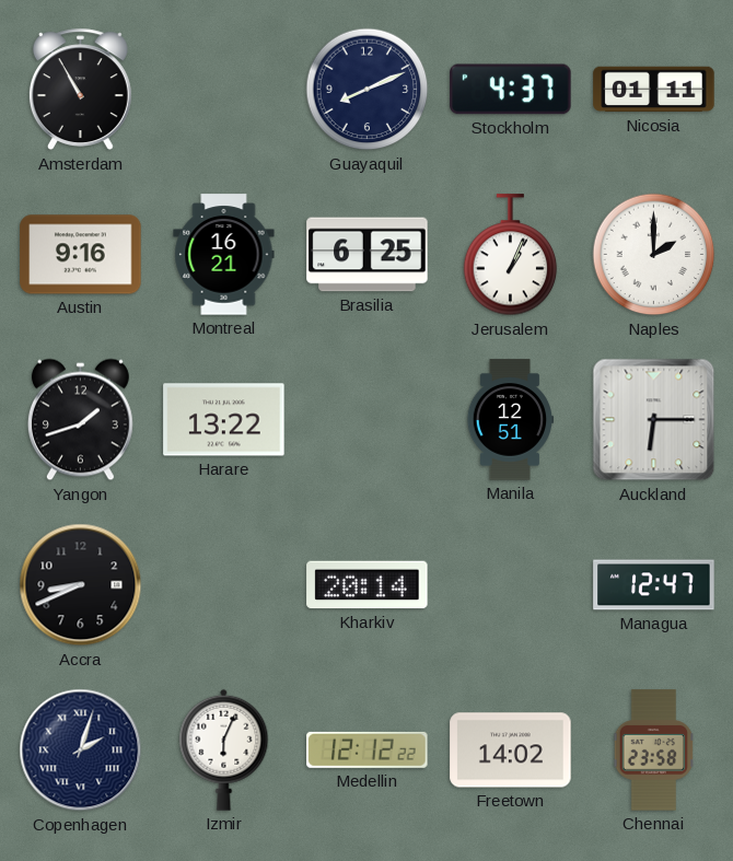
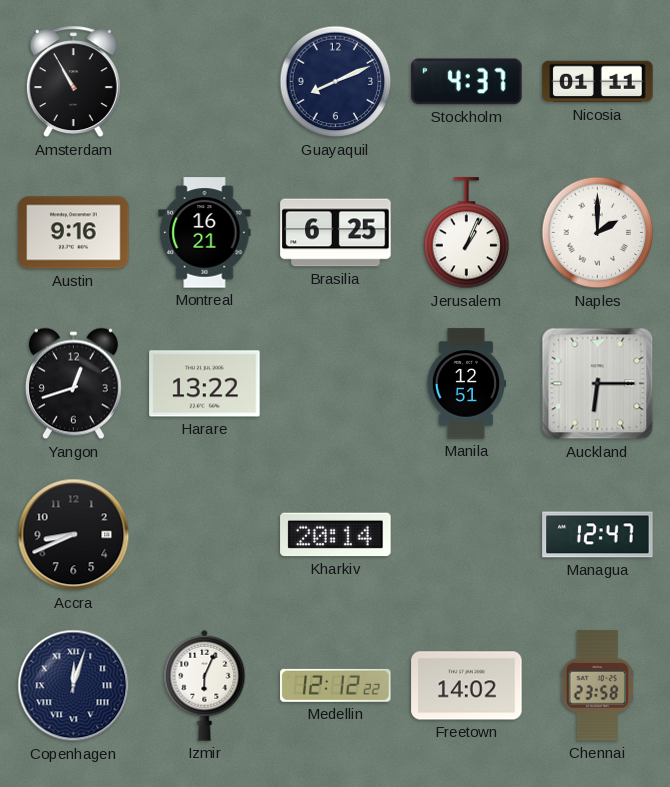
Yangon: 1:42 -> 12:42 (73, 384)
Copenhagen: 2:03 -> 12:03 (74, 686)
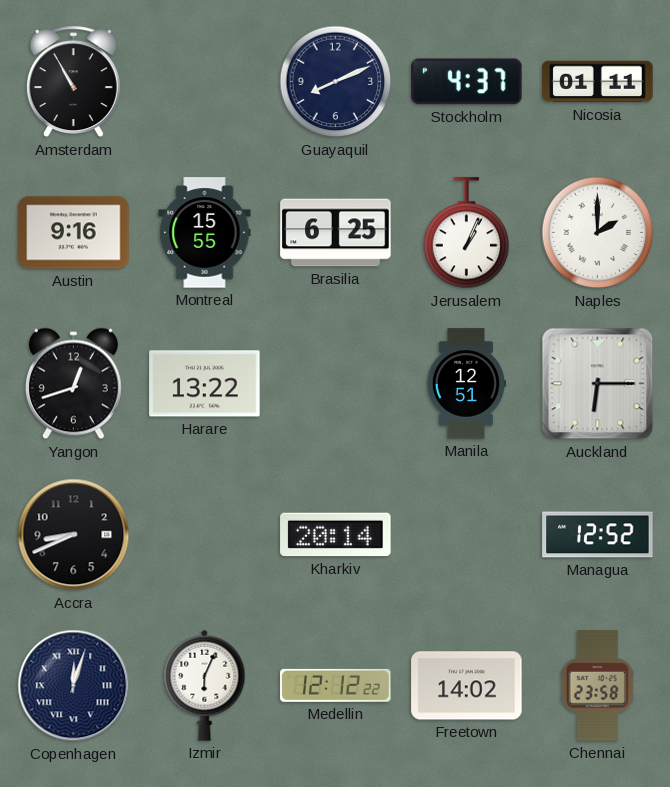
Montreal: 16:21 -> 15:55 (205, 233)
Managua: 12:47 -> 12:52 (598, 535)
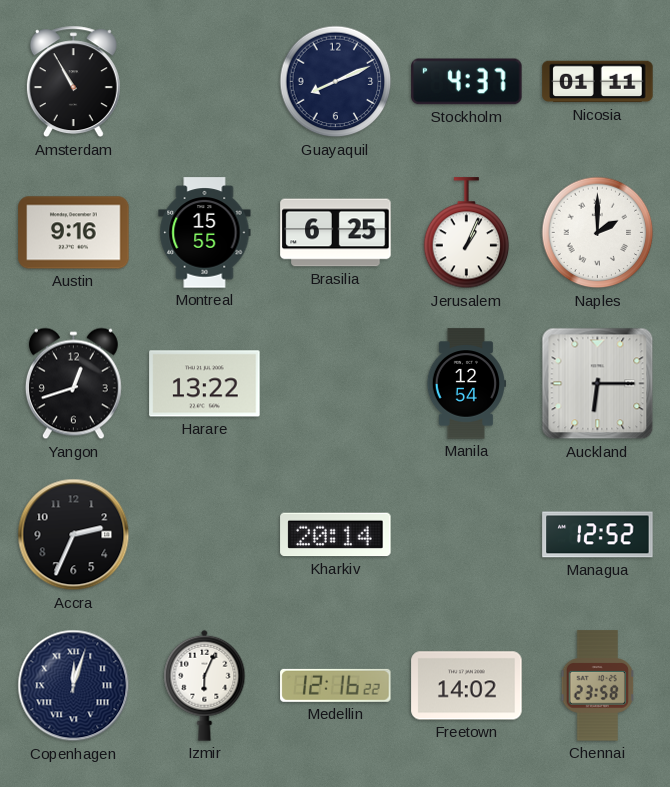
Manila: 12:51 -> 12:54 (466, 384)
Accra: 8:41 -> 2:34 (74, 535)
Medellin: 12:12 -> 12:16 (336, 685)
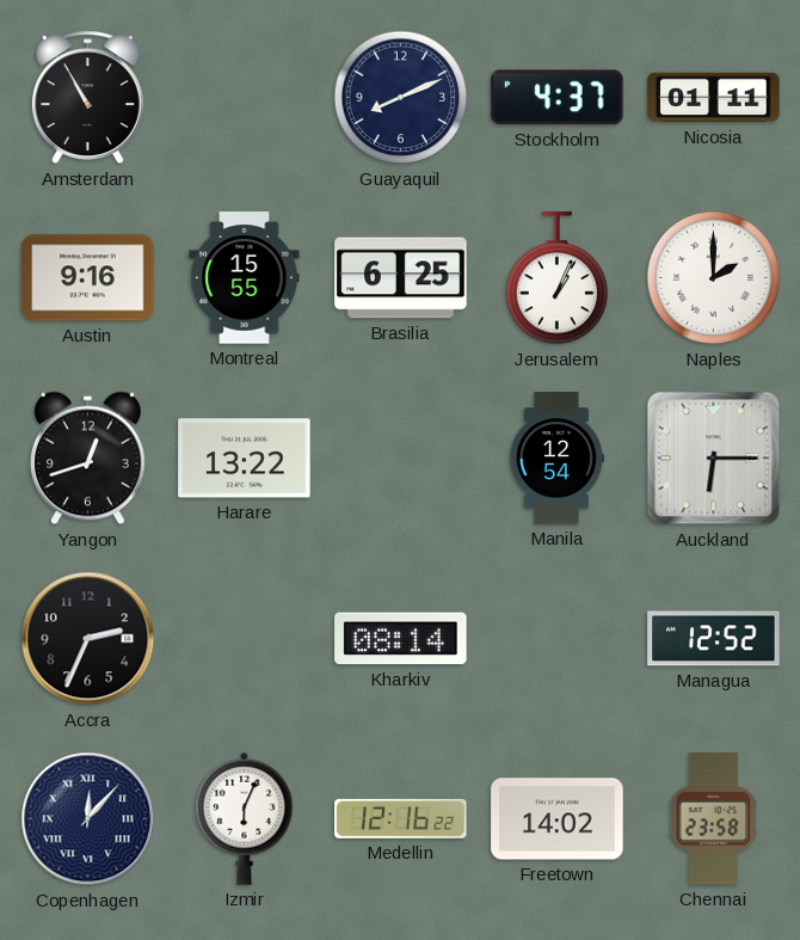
Kharkiv: 20:14 -> 08:14 (401, 639)
Copenhagen: 12:03 -> 12:07 (88, 819)
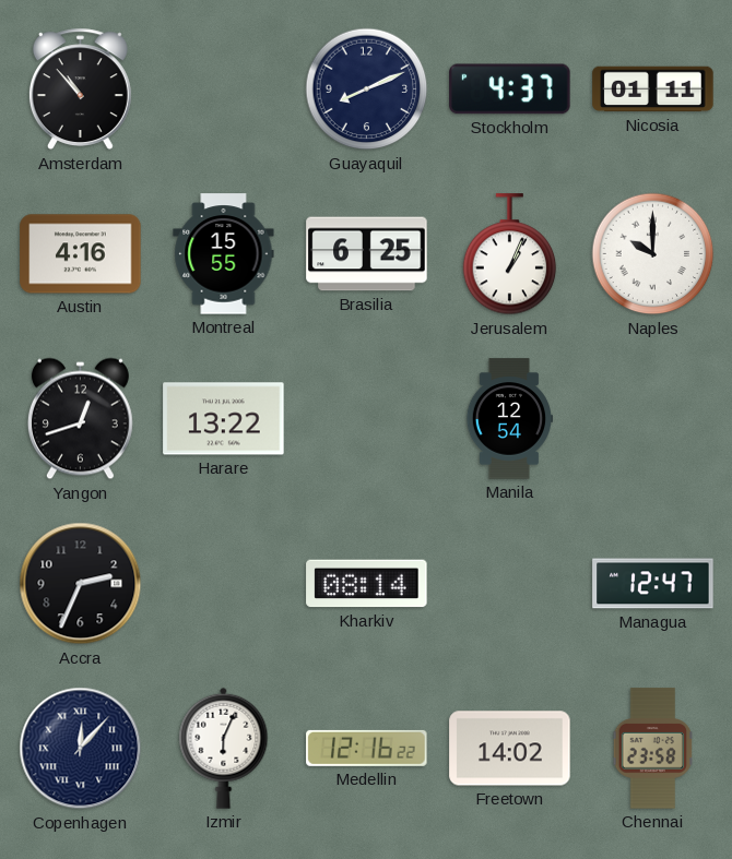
Amsterdam: 10:55 -> 10:53 (80, 90)
Austin: 9:16 -> 4:16 (81, 254)
Naples: 2:00 -> 10:00 (653, 254)
Auckland: 6:15 -> none (714, 459)
Managua: 12:52 -> 12:47 (653, 584)
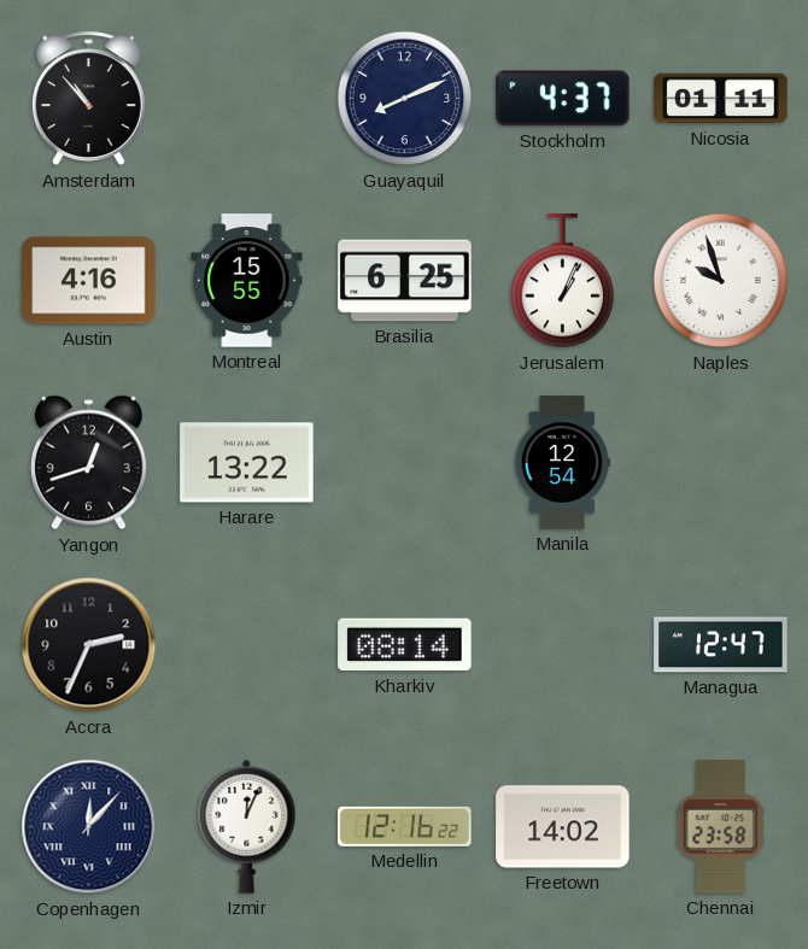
Naples: 10:00 -> 9:57 (721, 281)
Izmir: 6:04 -> 12:04 (247, 826)
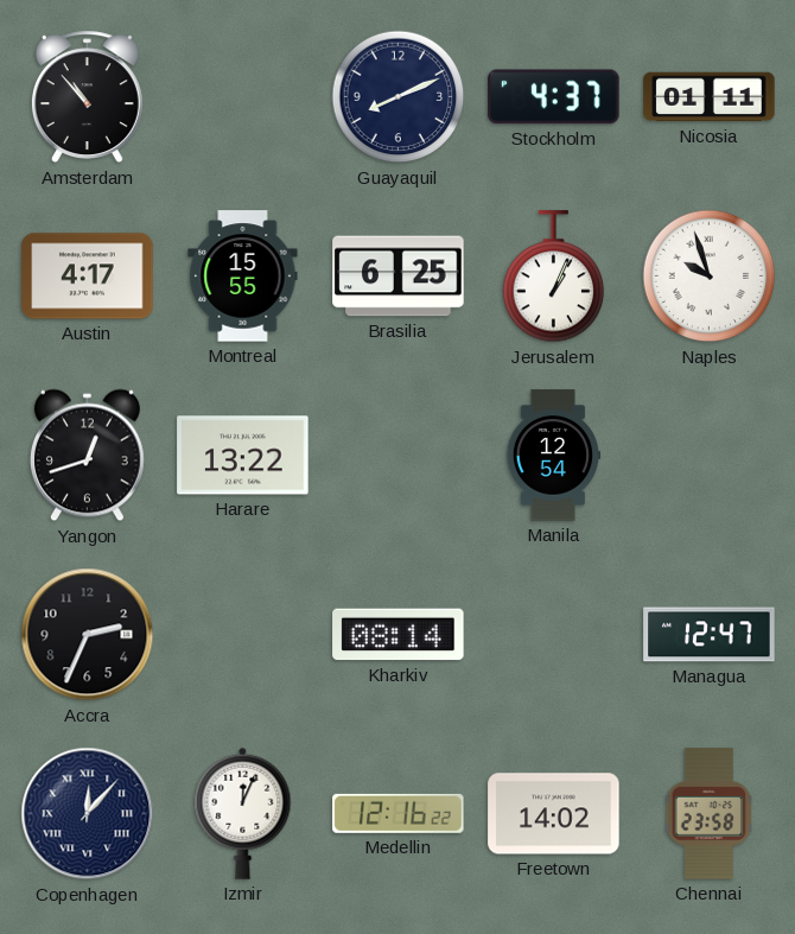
Austin: 4:16 -> 4:17 (88, 277)
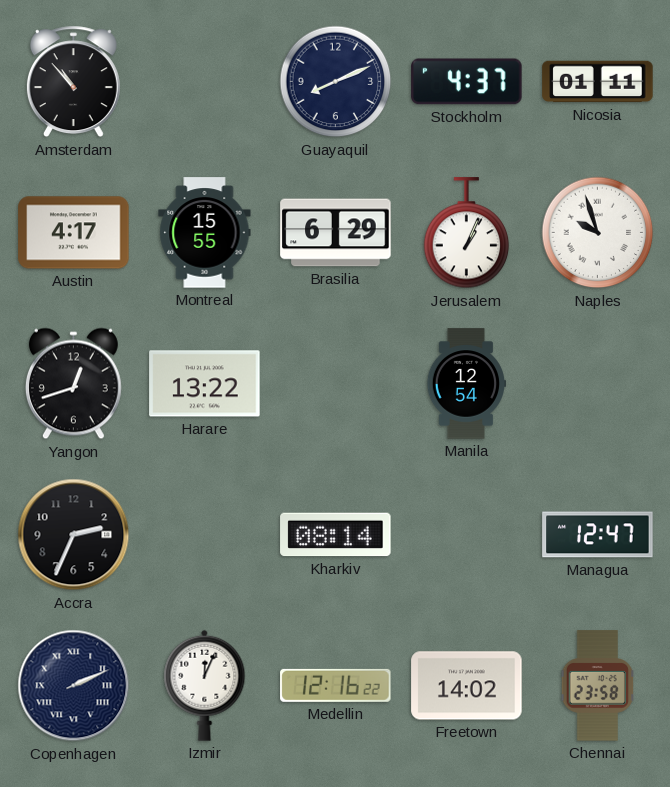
Brasilia: 6:25 -> 6:29 (336, 233)
Copenhagen: 12:07 -> 2:11 (74, 686)
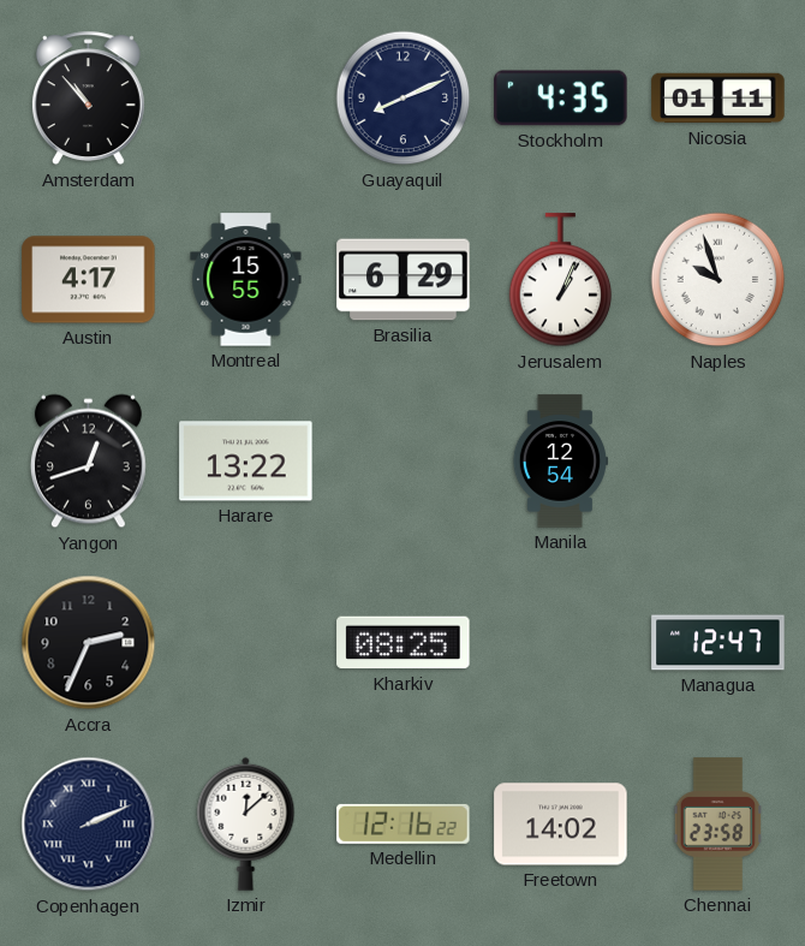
Stockholm: 4:37 -> 4:35 (561, 99)
Kharkiv: 08:14 -> 08:25 (404, 643)
Izmir: 12:04 -> 12:08 (246, 823)
